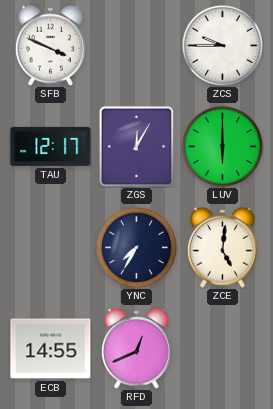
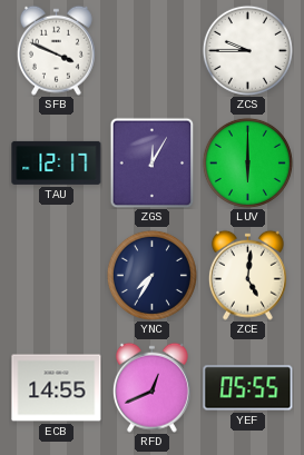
YEF: none -> 05:55 (248, 388)
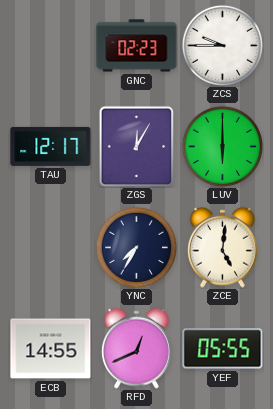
SFB: 3:49 -> none (56, 50)
GNC: none -> 02:23 (137, 46)
